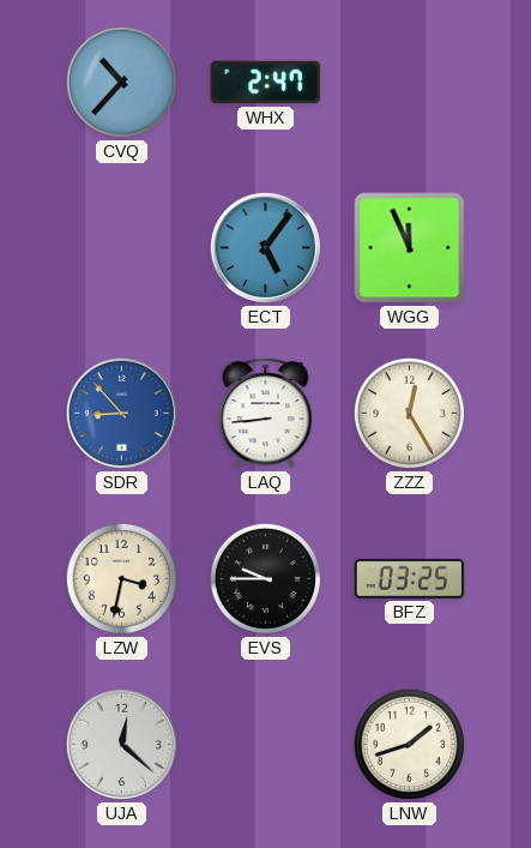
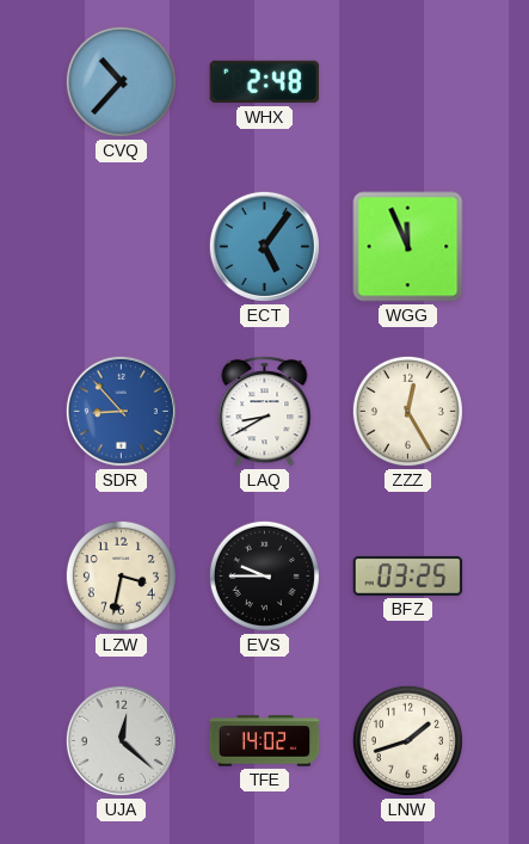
WHX: 2:47 -> 2:48 (265, 82)
LAQ: 8:44 -> 8:40 (265, 411)
TFE: none -> 14:02 (265, 741)
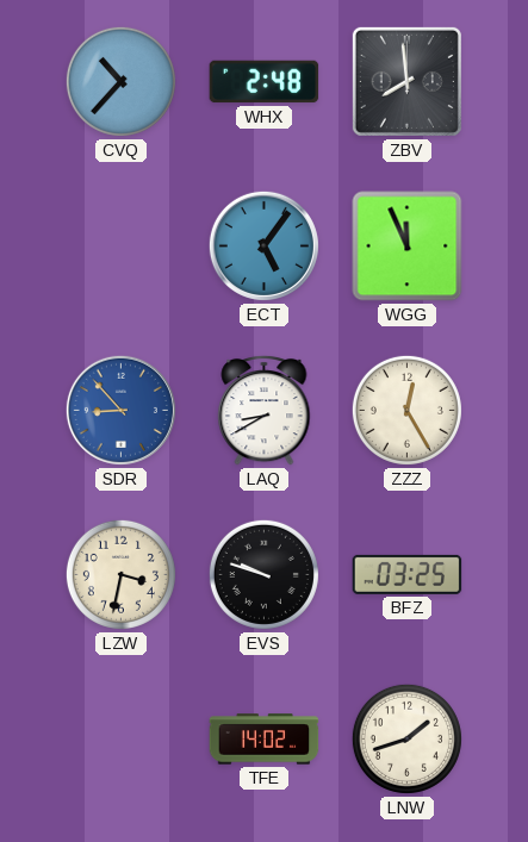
ZBV: none -> 7:59 (406, 81)
EVS: 9:45 -> 9:48 (263, 574)
UJA: 12:22 -> none (121, 740)
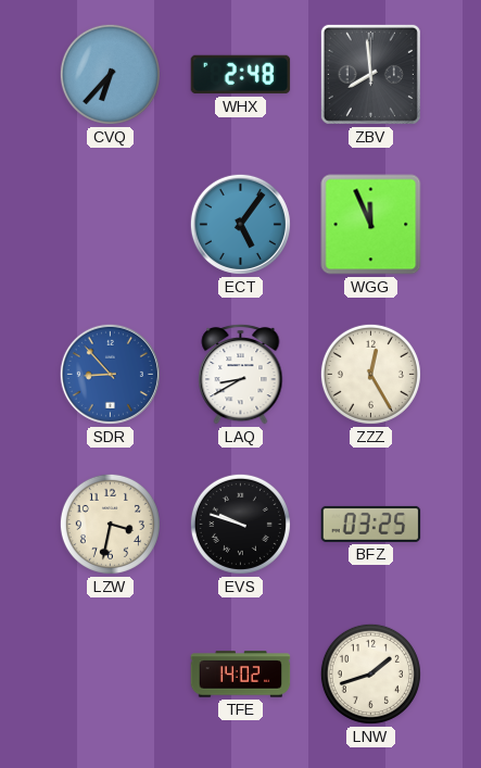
CVQ: 10:37 -> 6:37 (110, 74)
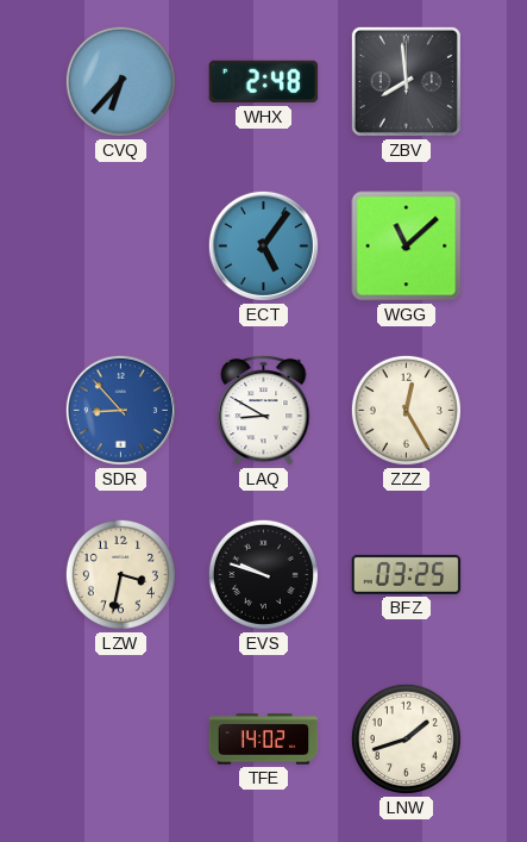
WGG: 11:56 -> 11:08 (407, 247)
LAQ: 8:40 -> 8:50 (264, 410)
